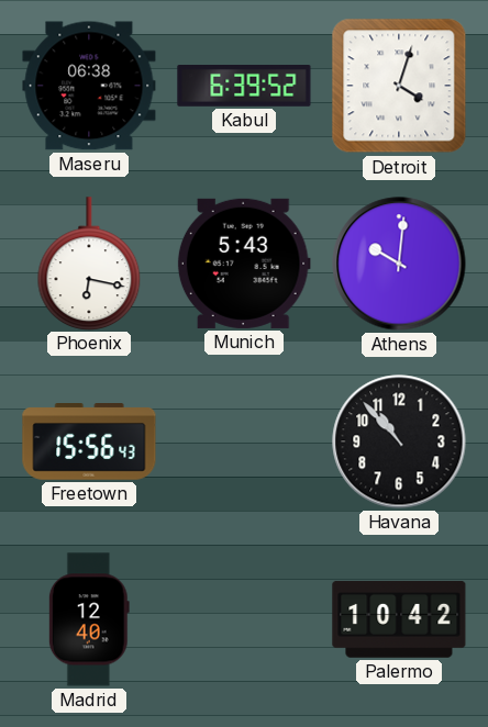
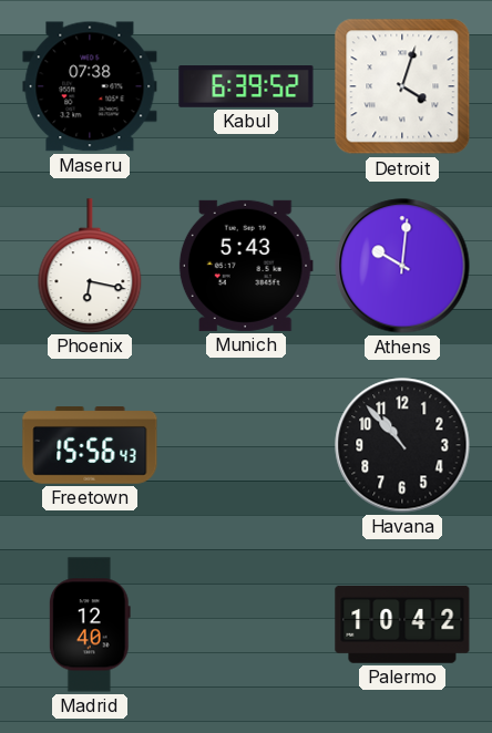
Maseru: 06:38 -> 07:38 (90, 86)
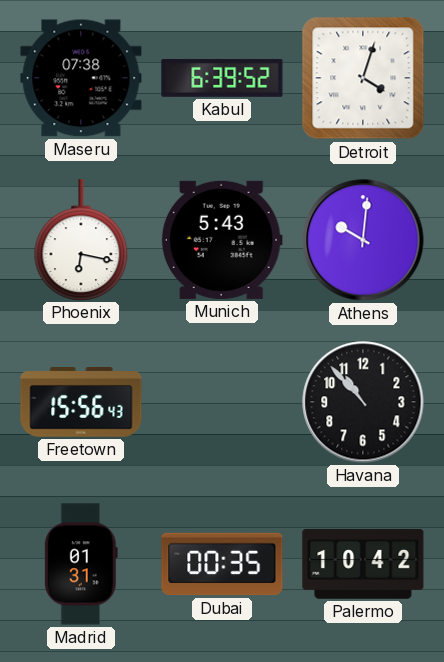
Madrid: 12:40 -> 01:31 (81, 564)
Dubai: none -> 00:35 (222, 564)
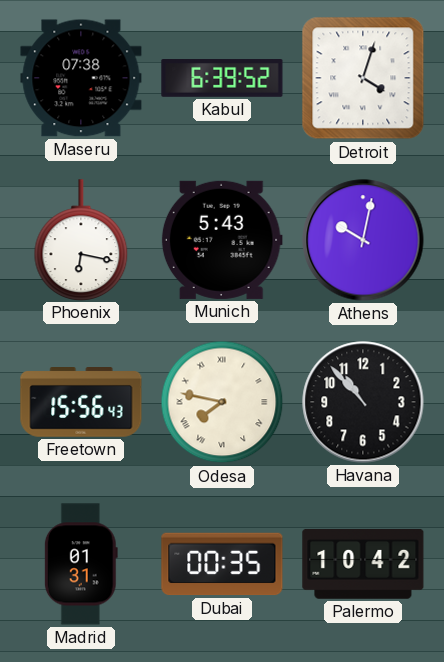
Athens: 10:01 -> 10:02 (363, 240)
Odesa: none -> 7:47 (222, 402)
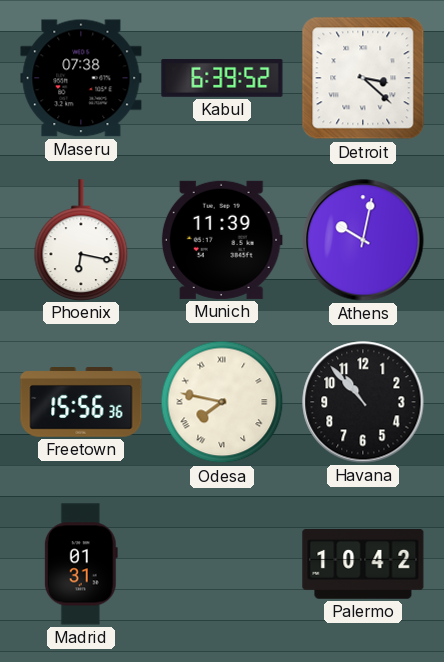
Detroit: 4:03 -> 3:22 (363, 78)
Munich: 5:43 -> 11:39 (222, 240)
Freetown: 15:56:43 -> 15:56:36 (81, 403)
Dubai: 00:35 -> none (222, 564)
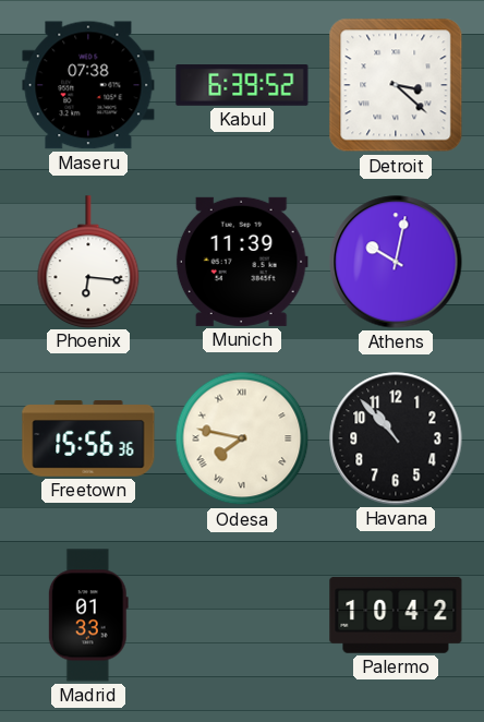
Phoenix: 6:17 -> 6:16 (88, 262)
Madrid: 01:31 -> 01:33 (88, 615)
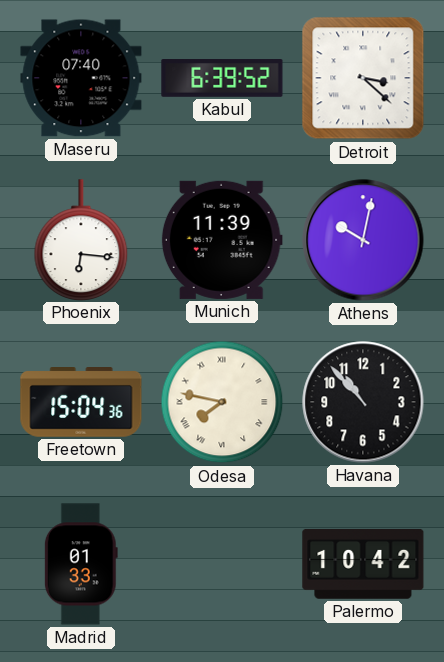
Maseru: 07:38 -> 07:40 (81, 78)
Freetown: 15:56 -> 15:04 (81, 403)
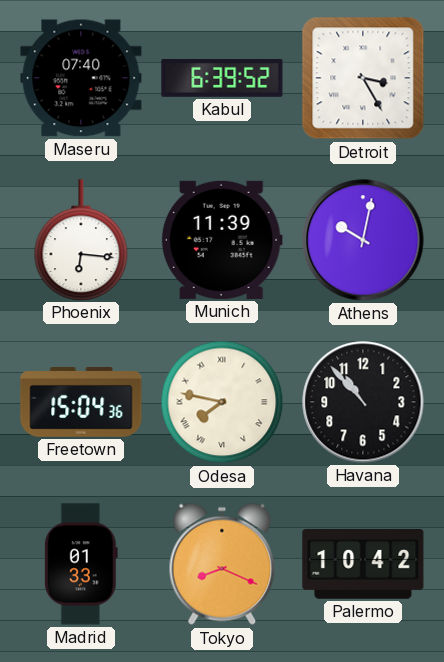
Detroit: 3:22 -> 3:25 (363, 78)
Tokyo: none -> 8:19 (222, 564)
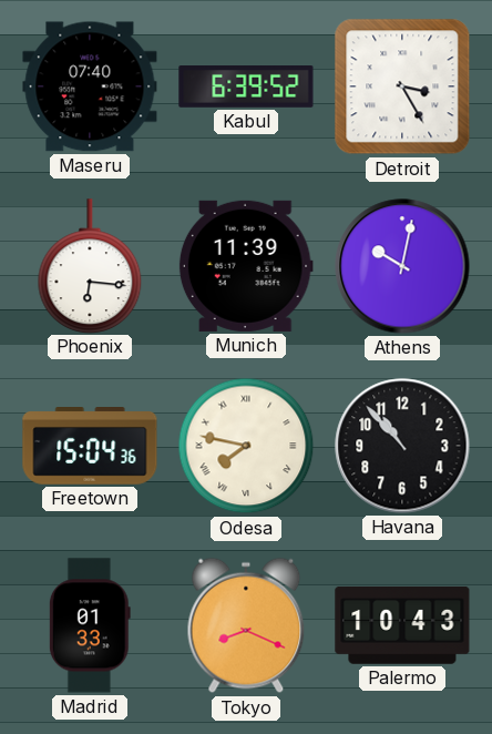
Palermo: 10:42 -> 10:43 (402, 625)
